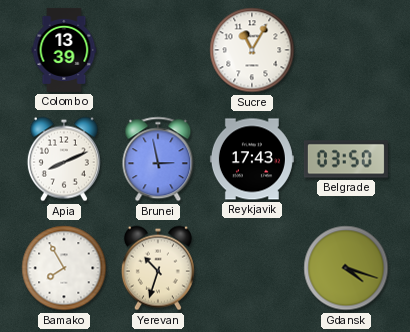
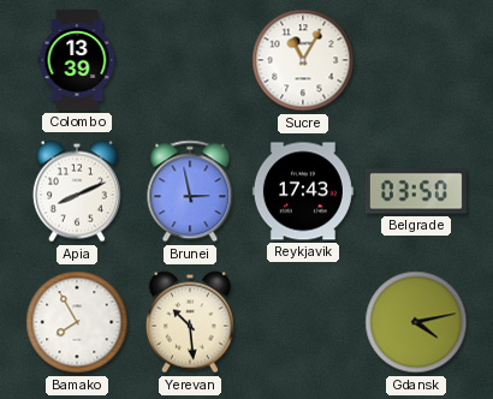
Yerevan: 10:33 -> 10:29 (190, 322)
Gdansk: 4:18 -> 4:13 (416, 322)
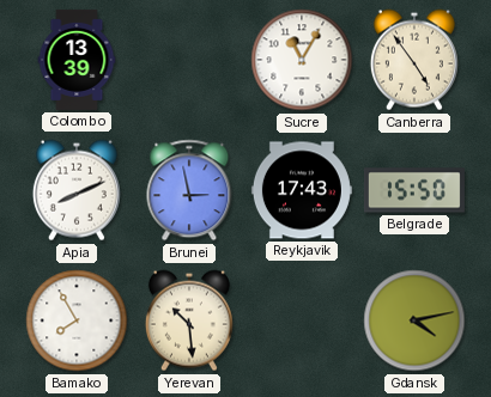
Canberra: none -> 4:54 (414, 60)
Belgrade: 03:50 -> 15:50 (414, 190)
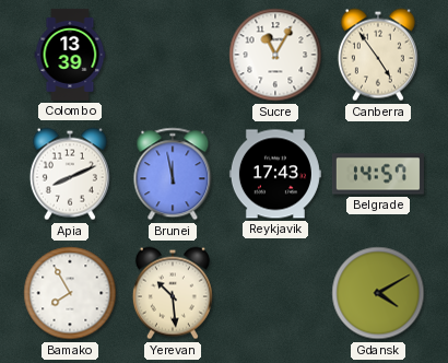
Brunei: 2:58 -> 11:58 (173, 174)
Belgrade: 15:50 -> 14:57 (378, 174)
Gdansk: 4:13 -> 4:10 (378, 293)
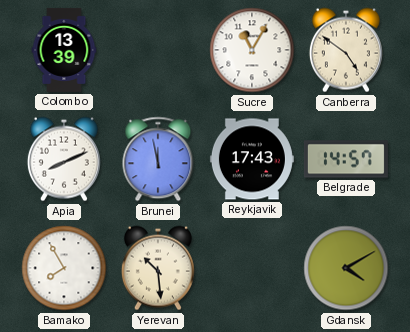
Canberra: 4:54 -> 4:51 (346, 50)
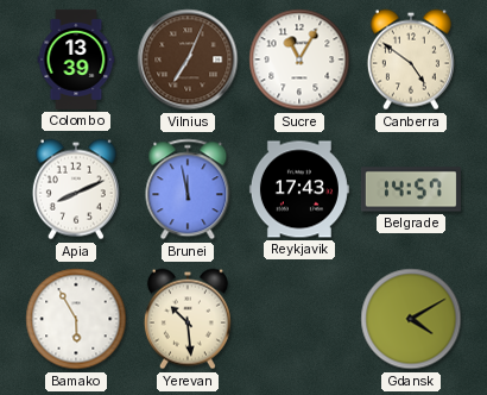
Vilnius: none -> 7:04 (188, 59)
Bamako: 7:55 -> 5:55 (76, 319)
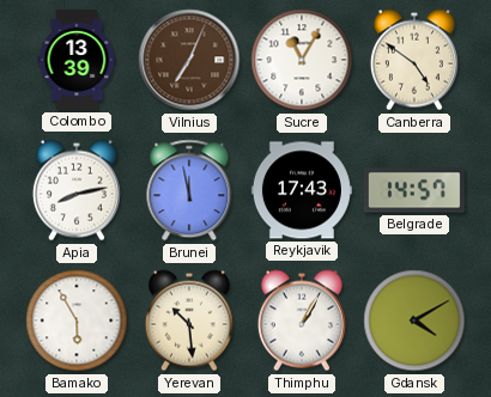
Apia: 8:11 -> 8:13 (77, 190)
Thimphu: none -> 1:05 (302, 320)
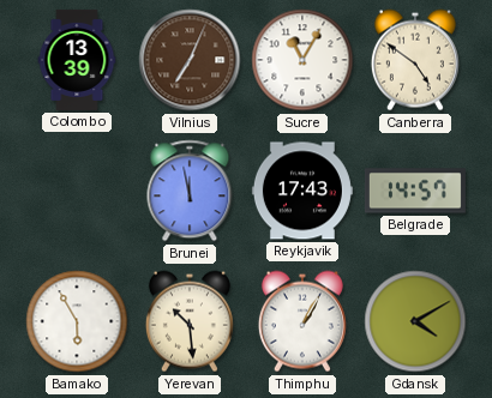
Apia: 8:13 -> none (77, 190)
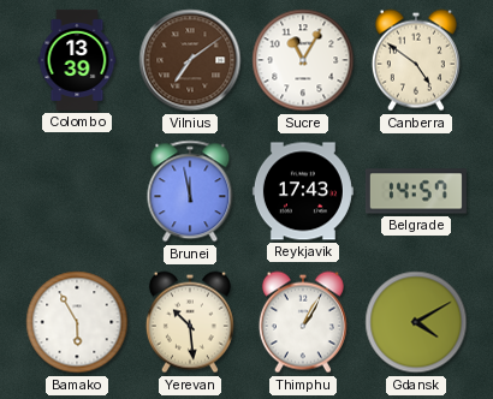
Vilnius: 7:04 -> 7:09 (190, 60)
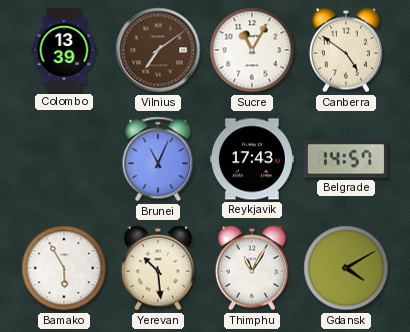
Brunei: 11:58 -> 11:04 (158, 159)
Thimphu: 1:05 -> 11:05 (252, 268)
